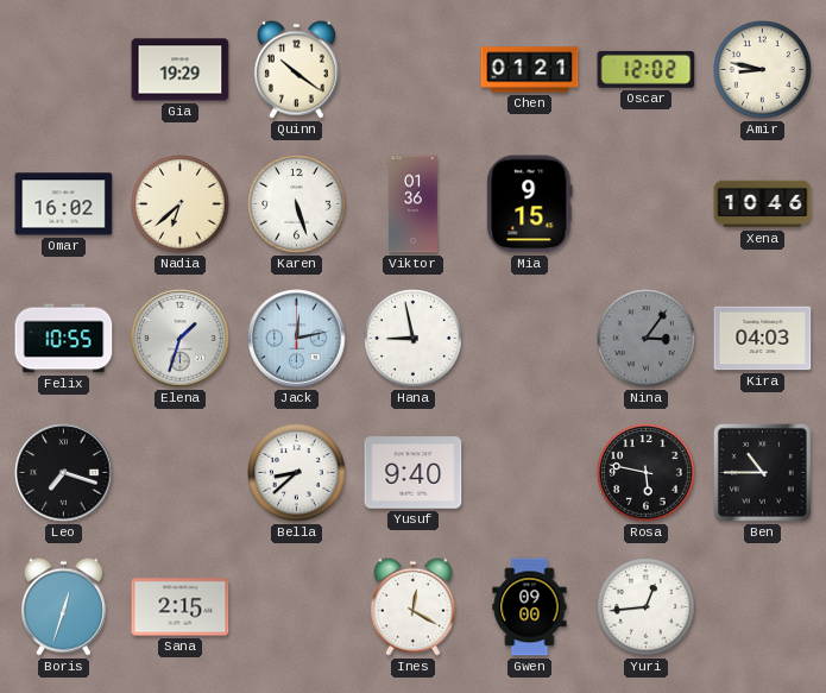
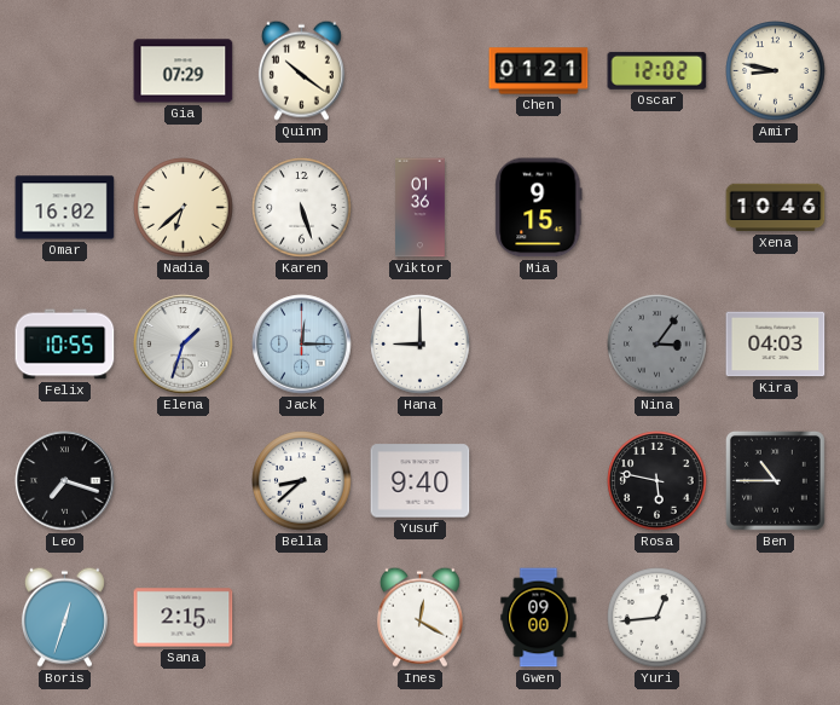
Gia: 19:29 -> 07:29 (184, 71)
Jack: 12:13 -> 12:15 (302, 345)
Hana: 8:58 -> 9:00 (421, 345)
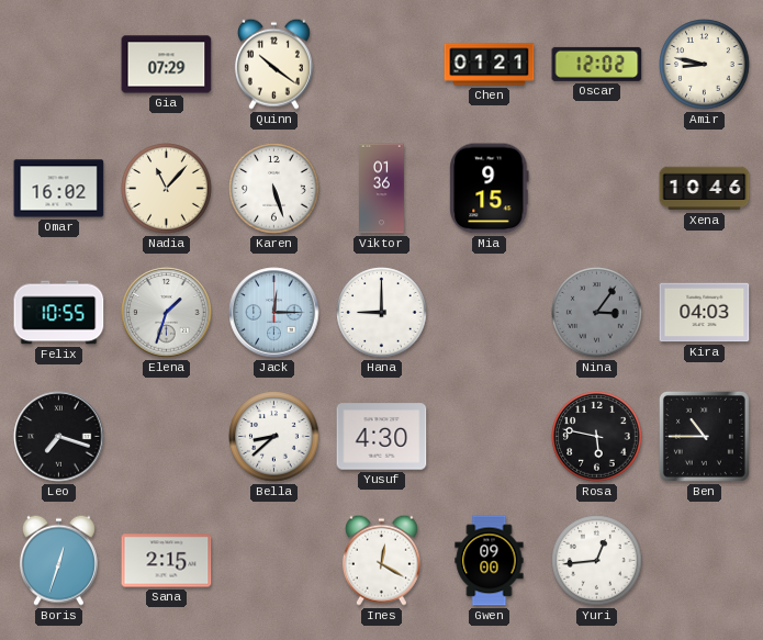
Nadia: 6:38 -> 11:07 (167, 189)
Yusuf: 9:40 -> 4:30 (382, 437)
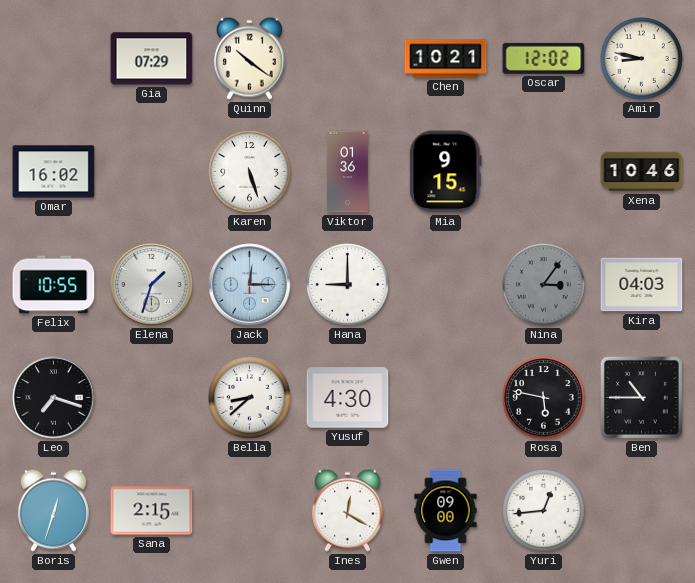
Chen: 01:21 -> 10:21 (446, 59)
Nadia: 11:07 -> none (167, 189)
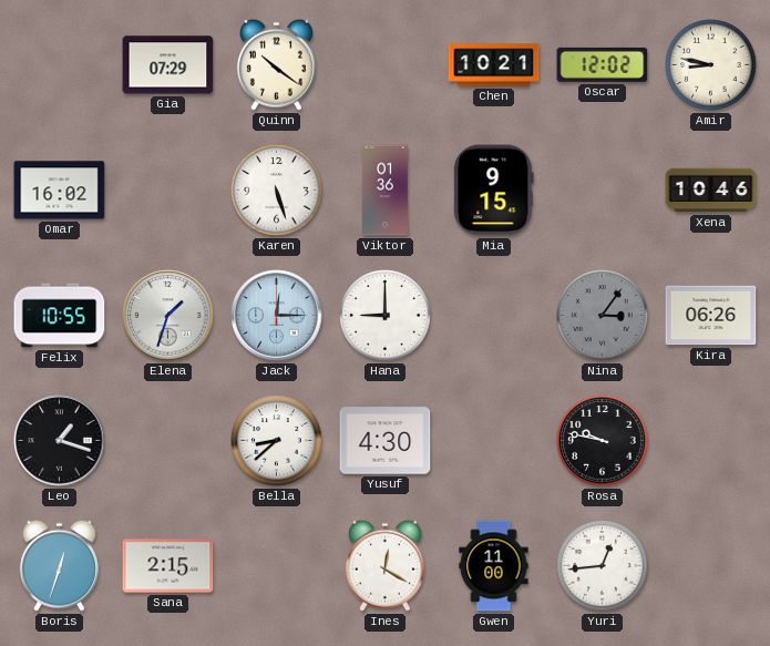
Kira: 04:03 -> 06:26 (711, 316)
Leo: 7:18 -> 1:18 (60, 441)
Rosa: 5:47 -> 9:47 (603, 441)
Ben: 10:45 -> none (641, 397)
Gwen: 09:00 -> 11:00 (494, 566)
